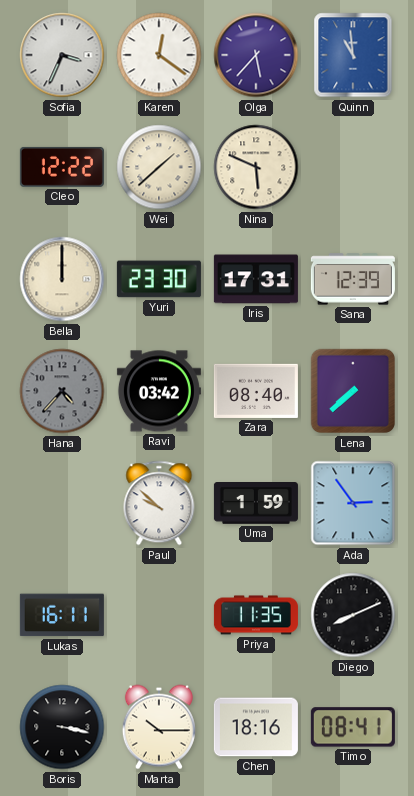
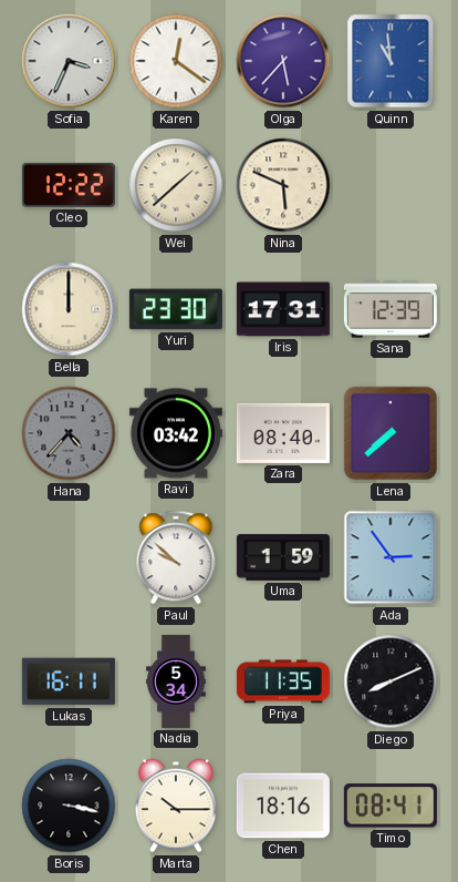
Nadia: none -> 5:34 (177, 681)
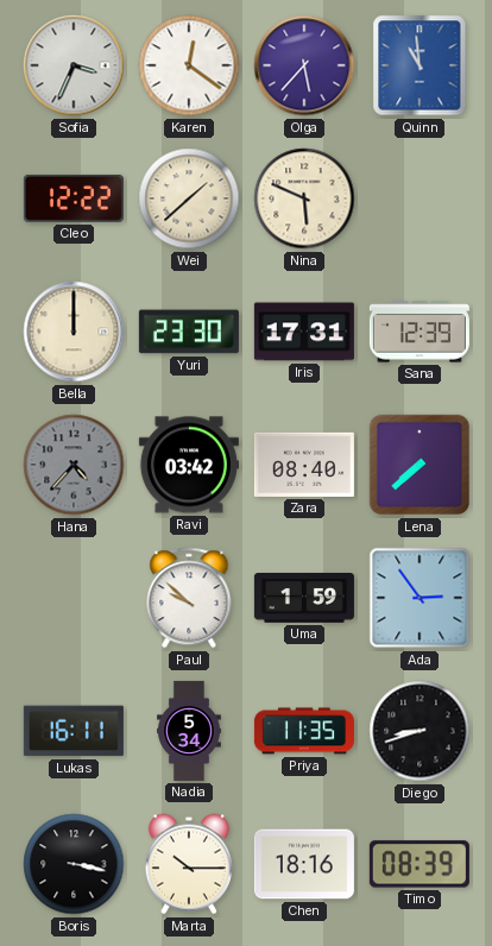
Diego: 8:11 -> 8:42 (420, 731)
Timo: 08:41 -> 08:39 (420, 864)
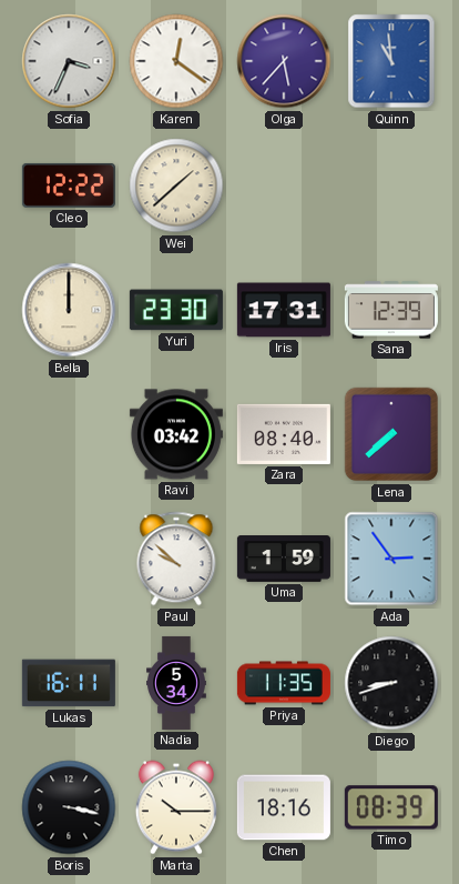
Nina: 5:49 -> none (304, 198)
Hana: 4:37 -> none (74, 465)
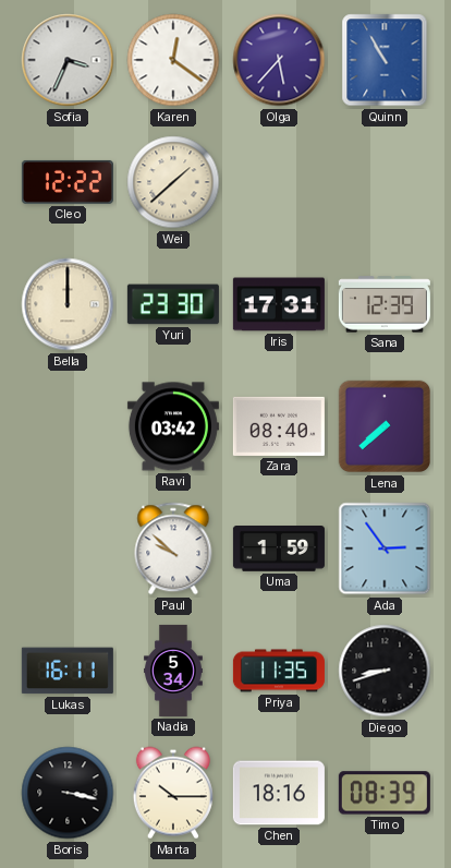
Quinn: 10:59 -> 10:55 (385, 60)
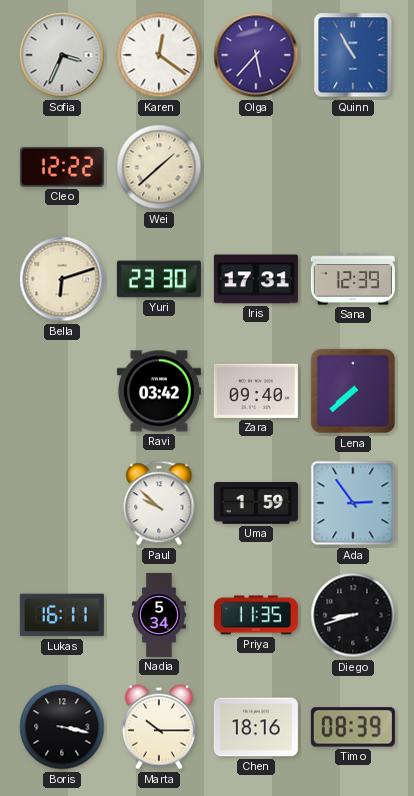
Bella: 12:00 -> 6:12 (62, 279)
Zara: 08:40 -> 09:40 (256, 391)
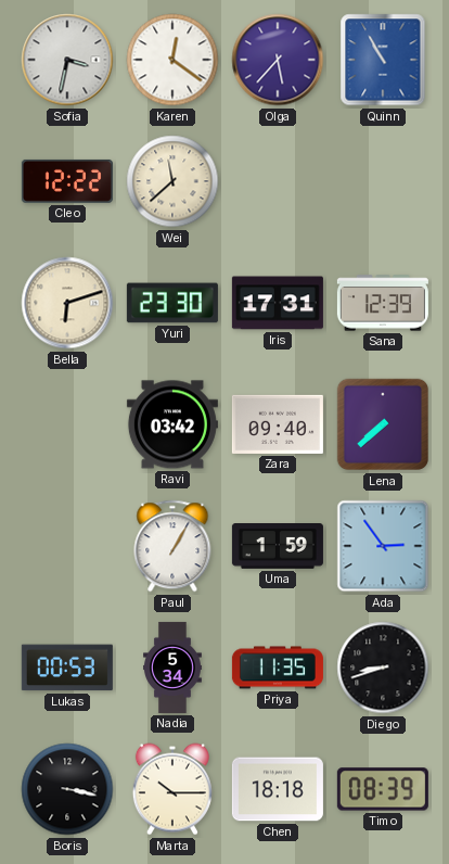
Sofia: 3:34 -> 3:32 (67, 60)
Wei: 1:38 -> 11:38 (172, 181)
Paul: 9:52 -> 1:05 (172, 546)
Lukas: 16:11 -> 00:53 (67, 668)
Chen: 18:16 -> 18:18 (278, 789)
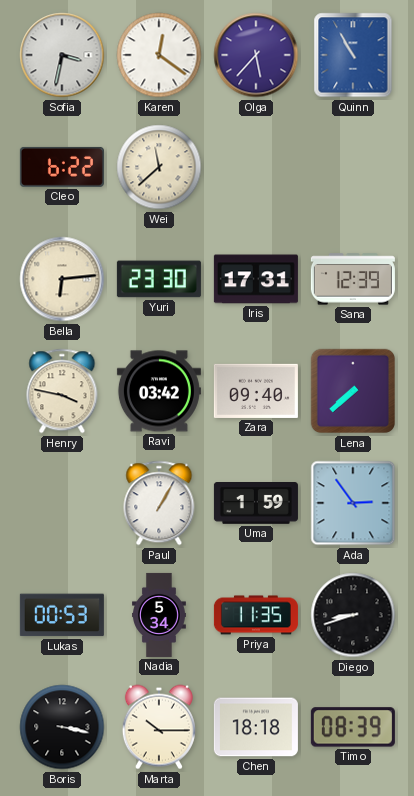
Cleo: 12:22 -> 6:22 (62, 167)
Bella: 6:12 -> 6:14 (62, 279)
Henry: none -> 3:47 (62, 391)
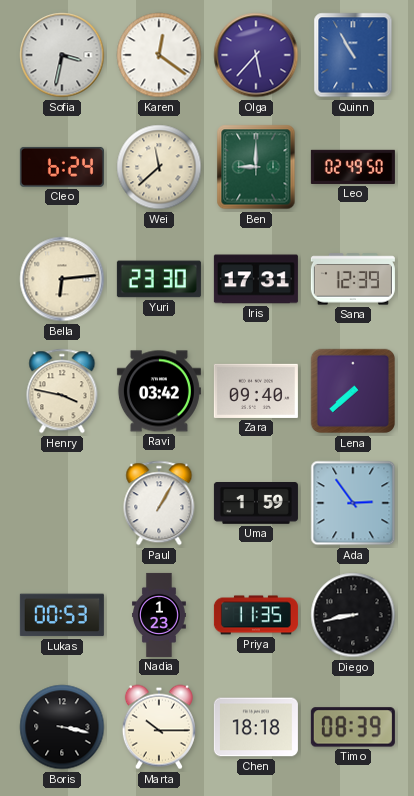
Cleo: 6:22 -> 6:24 (62, 167)
Ben: none -> 9:00 (256, 167)
Leo: none -> 02:49 (353, 167)
Nadia: 5:34 -> 1:23 (160, 615)
Diego: 8:42 -> 8:43 (353, 615)
